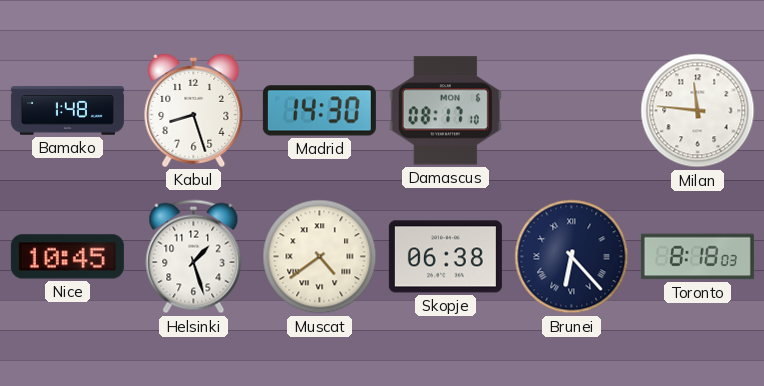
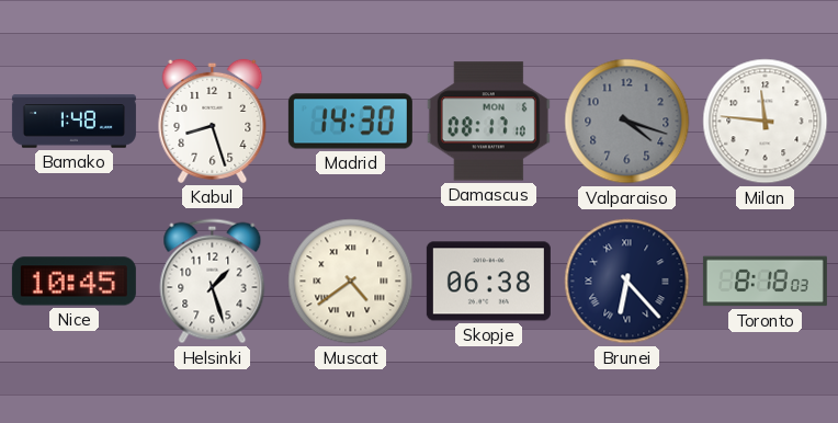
Valparaiso: none -> 4:18 (627, 122)
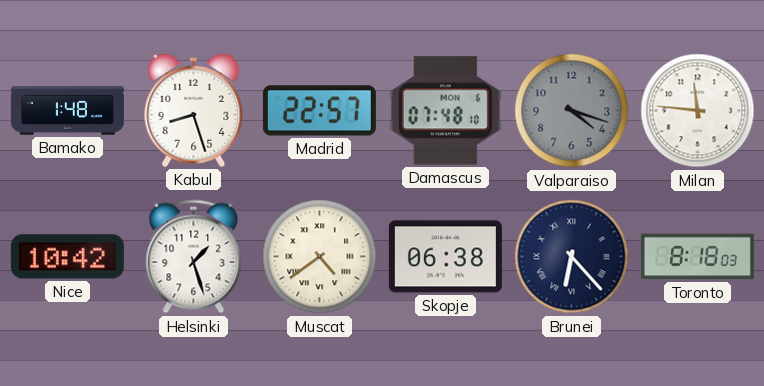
Madrid: 14:30 -> 22:57 (319, 111)
Damascus: 08:17 -> 07:48 (445, 111)
Nice: 10:45 -> 10:42 (67, 257)
